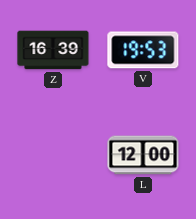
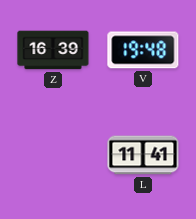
V: 19:53 -> 19:48 (143, 50)
L: 12:00 -> 11:41 (143, 155)
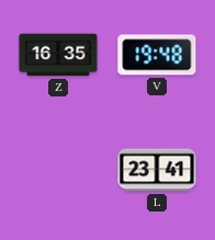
Z: 16:39 -> 16:35 (58, 55)
L: 11:41 -> 23:41 (157, 170)
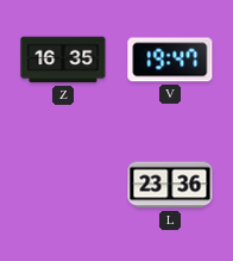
V: 19:48 -> 19:47 (170, 60)
L: 23:41 -> 23:36 (170, 185)
